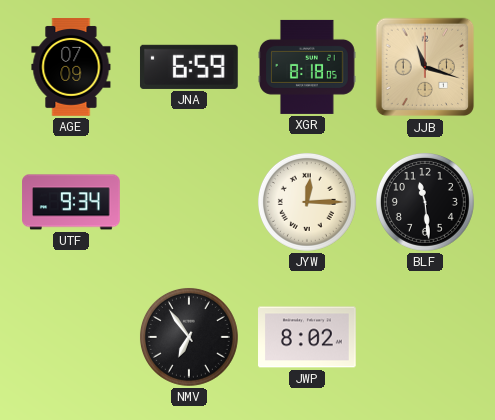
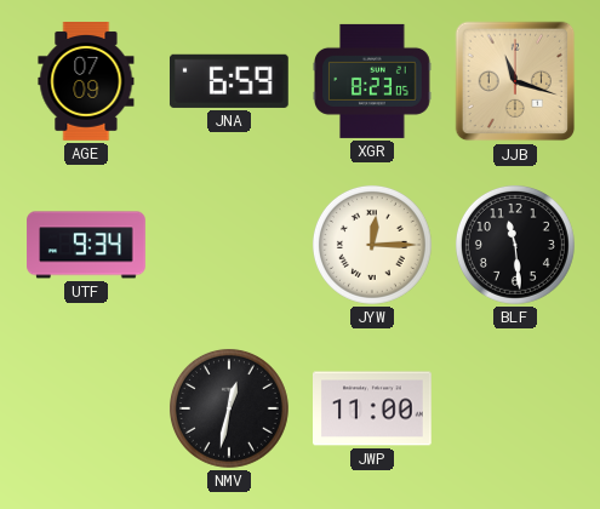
XGR: 8:18 -> 8:23 (372, 81)
NMV: 6:54 -> 12:32 (229, 408)
JWP: 8:02 -> 11:00 (373, 408)
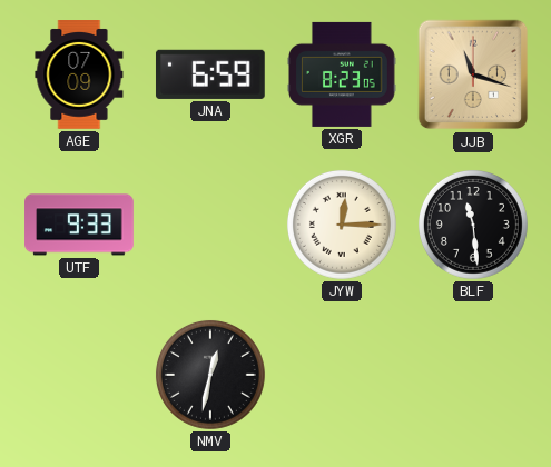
UTF: 9:34 -> 9:33 (79, 225)
JWP: 11:00 -> none (373, 408)
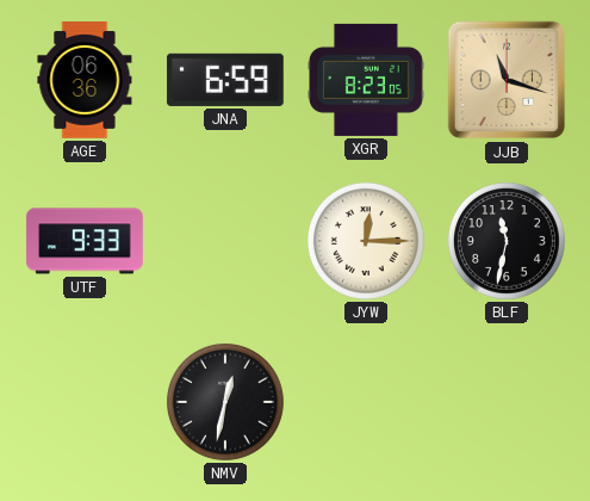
AGE: 07:09 -> 06:36 (85, 80)
BLF: 11:29 -> 11:32 (507, 241)
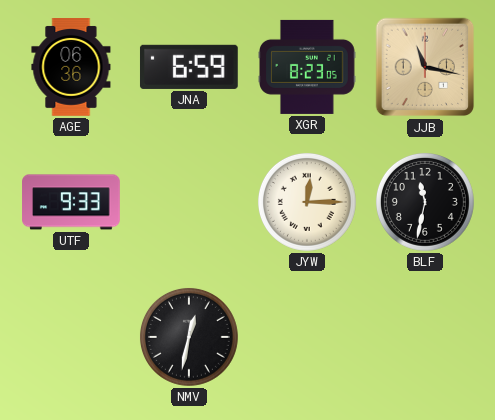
JJB: 11:18 -> 11:17 (425, 67)
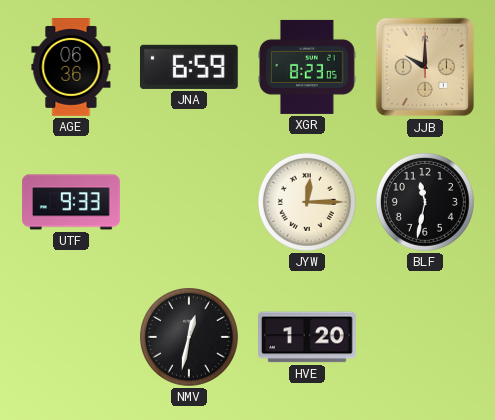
JJB: 11:17 -> 10:00 (425, 67)
HVE: none -> 1:20 (308, 337)
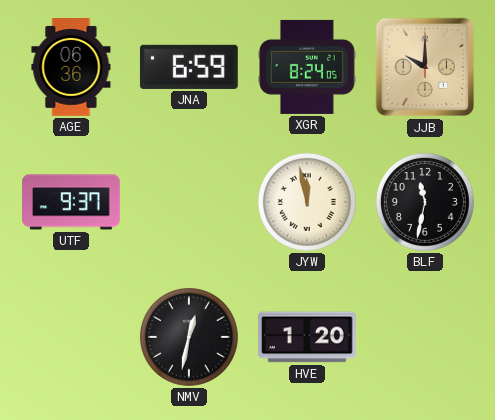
XGR: 8:23 -> 8:24 (307, 67)
UTF: 9:33 -> 9:37 (71, 202)
JYW: 12:15 -> 11:58 (307, 202)
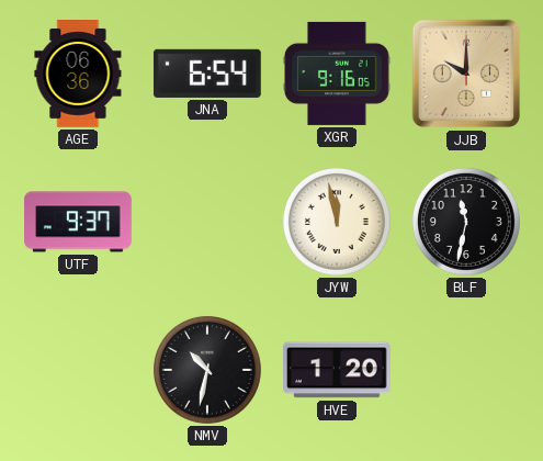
JNA: 6:59 -> 6:54 (207, 74)
XGR: 8:24 -> 9:16 (337, 74)
NMV: 12:32 -> 10:32 (207, 370)
